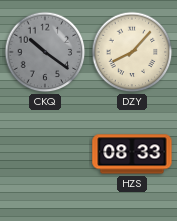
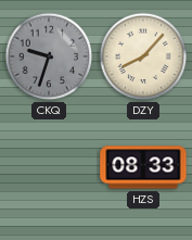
CKQ: 10:21 -> 9:33 (49, 56)
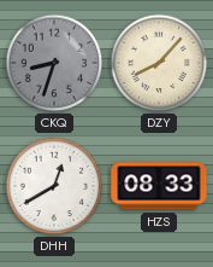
CKQ: 9:33 -> 8:33 (54, 63)
DHH: none -> 12:40 (54, 186)
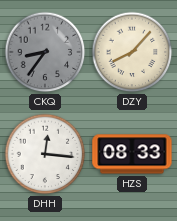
CKQ: 8:33 -> 8:36 (45, 52)
DHH: 12:40 -> 12:16 (45, 154)
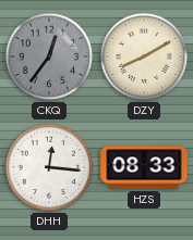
CKQ: 8:36 -> 12:36 (49, 56)
DZY: 8:07 -> 8:10 (144, 56)
